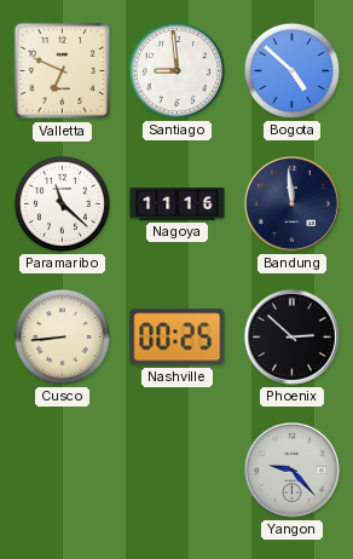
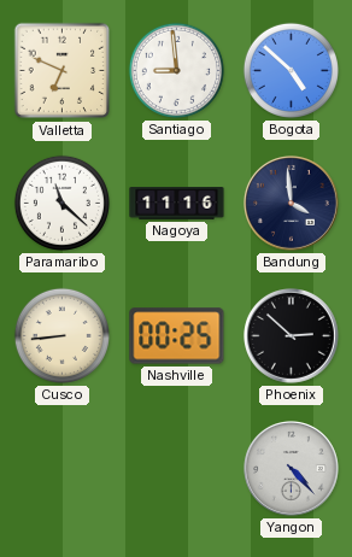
Bandung: 11:59 -> 3:59 (292, 204)
Yangon: 9:23 -> 4:23 (292, 469)
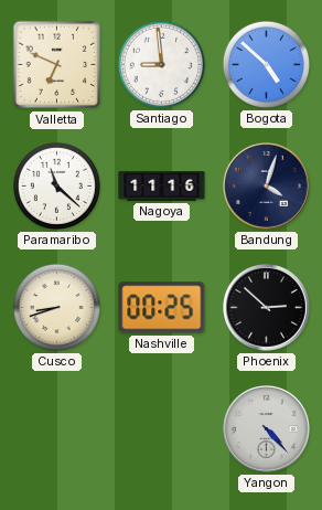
Bandung: 3:59 -> 4:03 (267, 187)
Cusco: 8:44 -> 8:42 (56, 307)
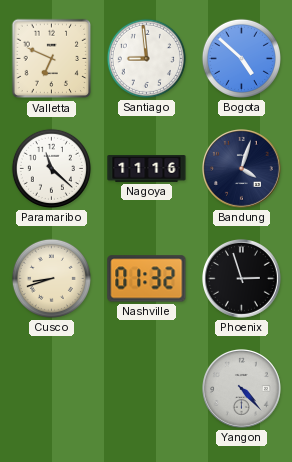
Nashville: 00:25 -> 01:32 (147, 279)
Phoenix: 2:52 -> 2:57 (242, 279)
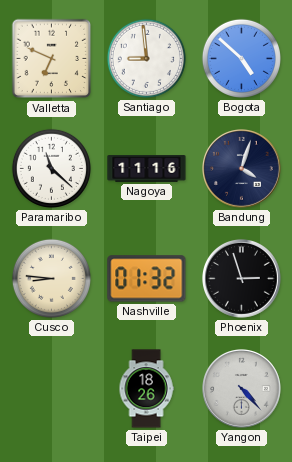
Cusco: 8:42 -> 8:46 (51, 278)
Taipei: none -> 18:26 (146, 389)
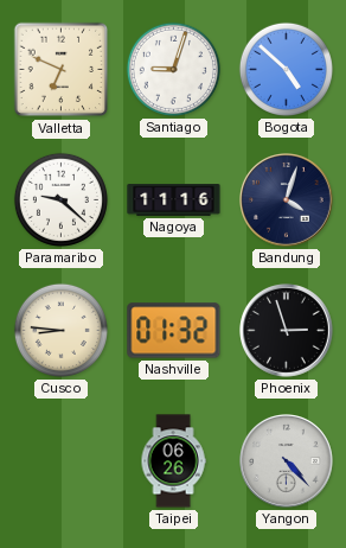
Santiago: 8:59 -> 9:03 (173, 69)
Paramaribo: 11:22 -> 9:22 (60, 199)
Taipei: 18:26 -> 06:26 (173, 461)
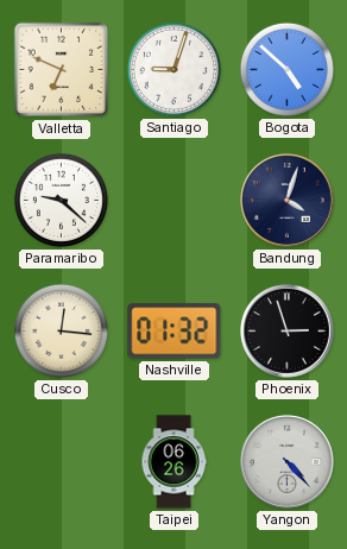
Nagoya: 11:16 -> none (174, 200)
Cusco: 8:46 -> 12:16 (61, 330)
